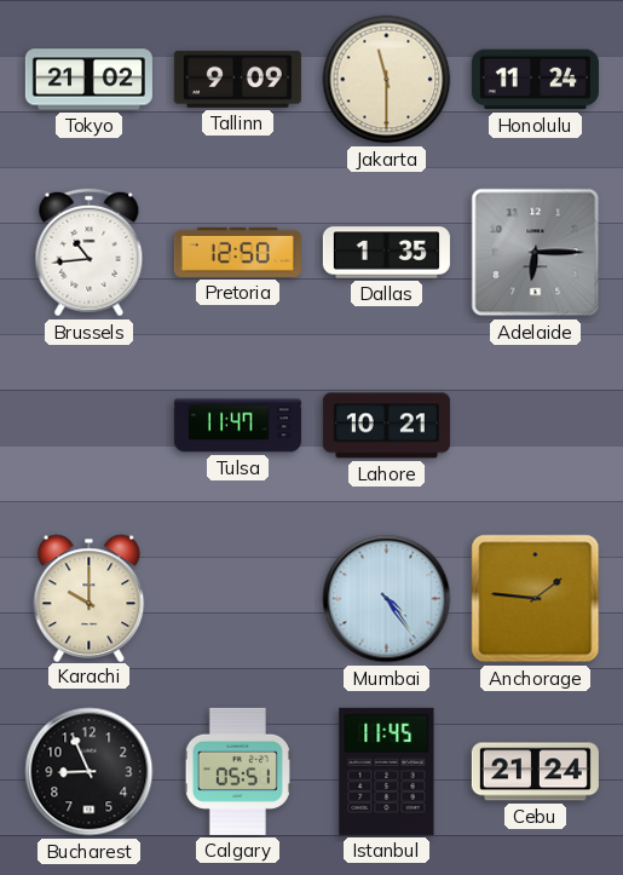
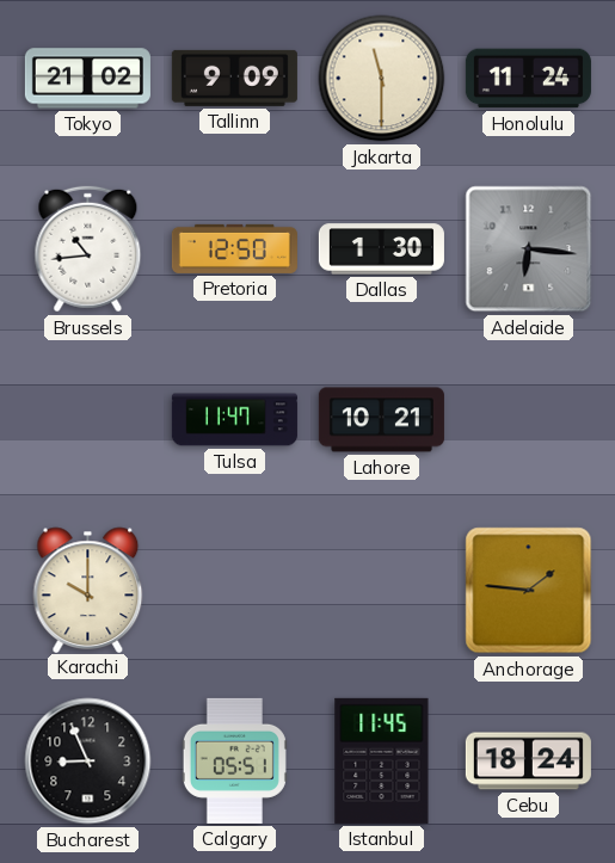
Dallas: 1:35 -> 1:30 (381, 249)
Adelaide: 6:15 -> 6:16 (529, 249)
Mumbai: 4:24 -> none (387, 599)
Cebu: 21:24 -> 18:24 (528, 762)
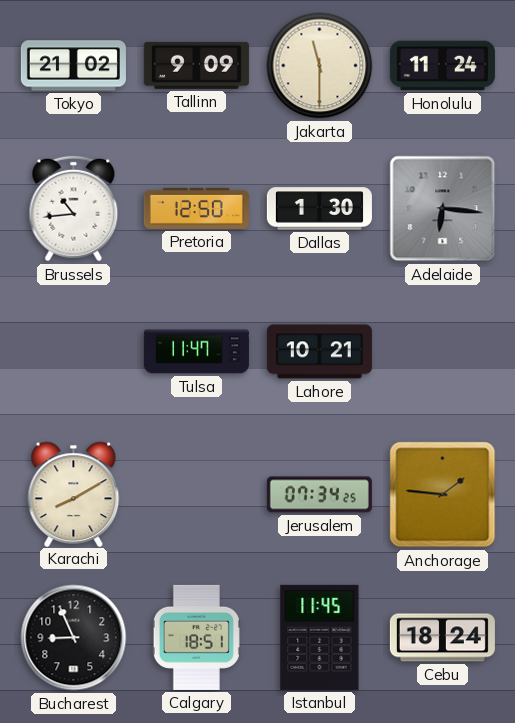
Karachi: 10:00 -> 8:10 (74, 494)
Jerusalem: none -> 07:34 (319, 495)
Calgary: 05:51 -> 18:51 (196, 637)
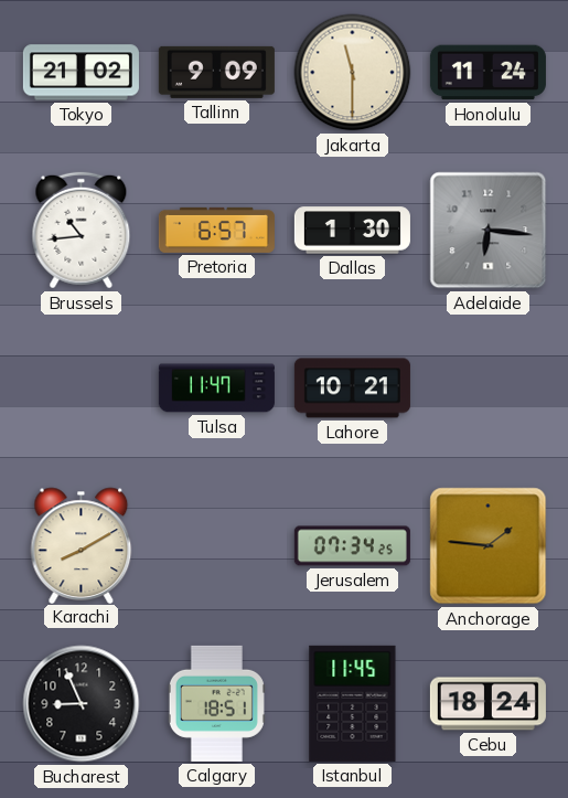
Pretoria: 12:50 -> 6:57 (216, 230)
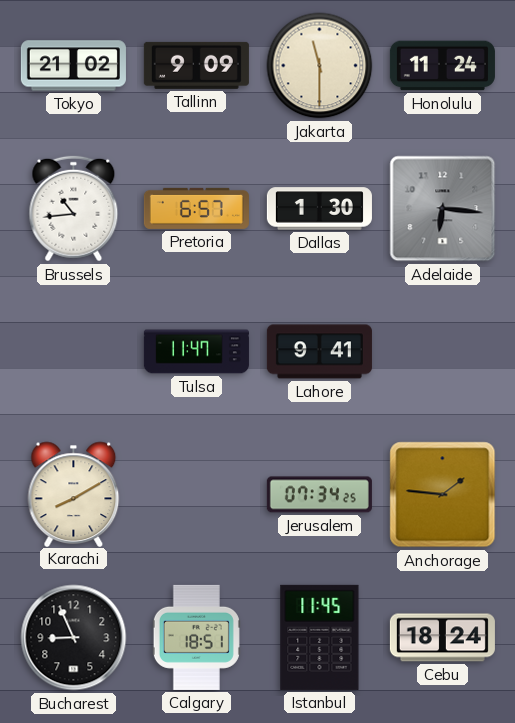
Lahore: 10:21 -> 9:41 (319, 352)
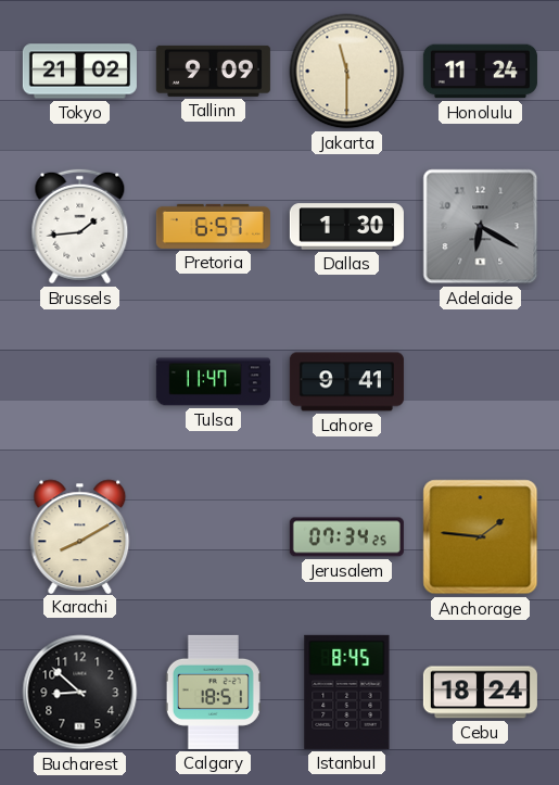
Brussels: 10:44 -> 1:44 (80, 227)
Adelaide: 6:16 -> 6:20 (481, 227)
Bucharest: 8:56 -> 8:52 (80, 693)
Istanbul: 11:45 -> 8:45 (347, 692)
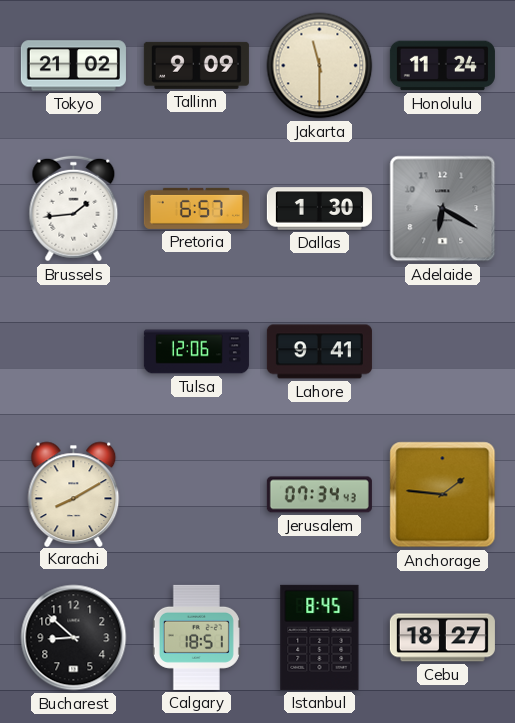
Tulsa: 11:47 -> 12:06 (196, 352)
Jerusalem: 07:34:25 -> 07:34:43 (319, 495)
Cebu: 18:24 -> 18:27 (442, 638)
